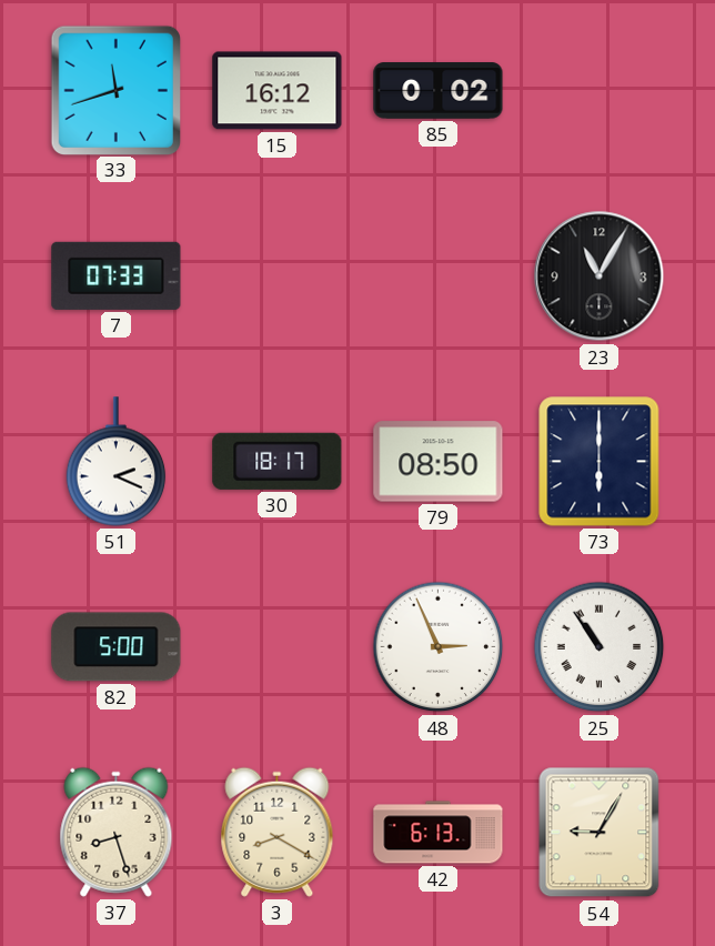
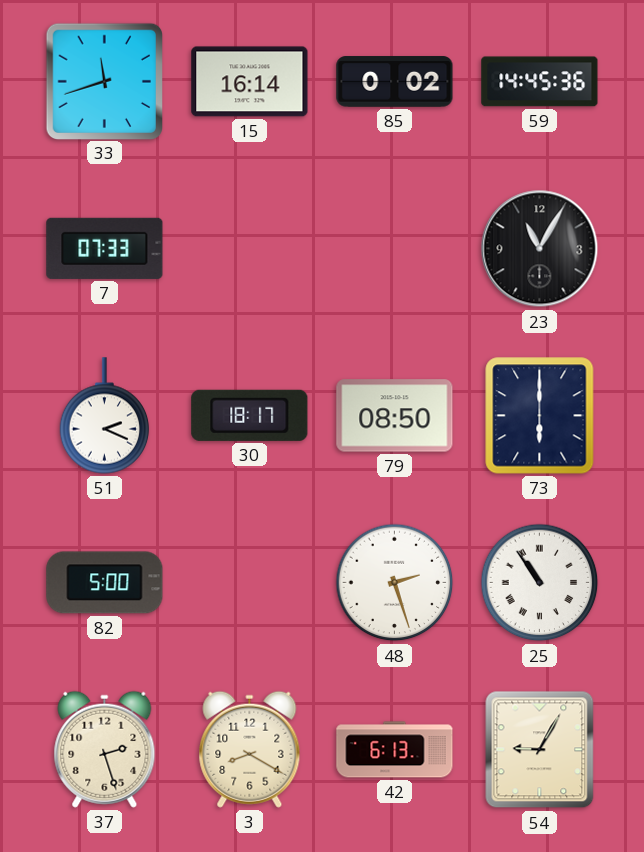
15: 16:12 -> 16:14 (250, 82)
59: none -> 14:45 (540, 82)
48: 2:56 -> 2:27 (395, 583)
37: 8:27 -> 2:27 (105, 749)
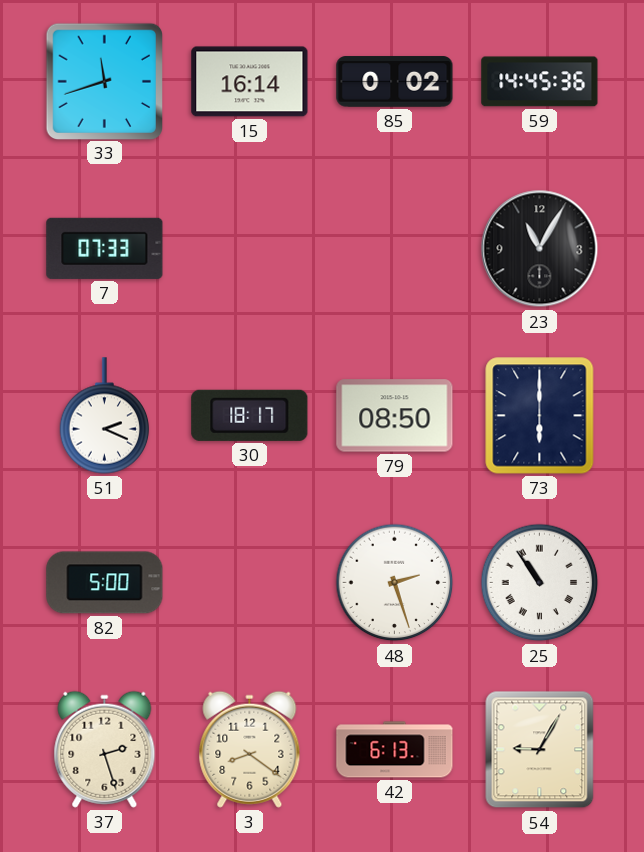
3: 8:20 -> 8:21 (250, 749)
